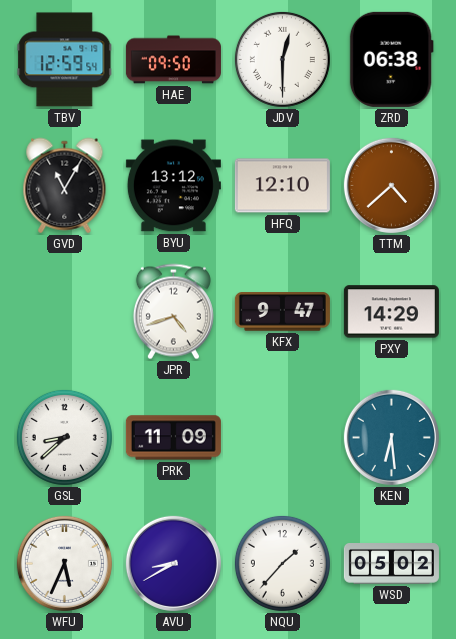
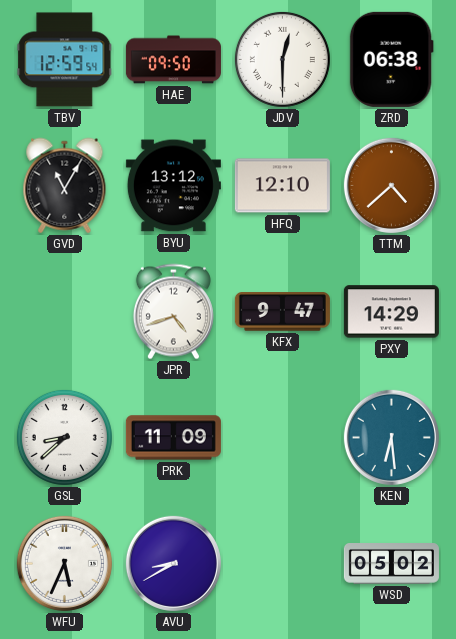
NQU: 1:37 -> none (282, 563)
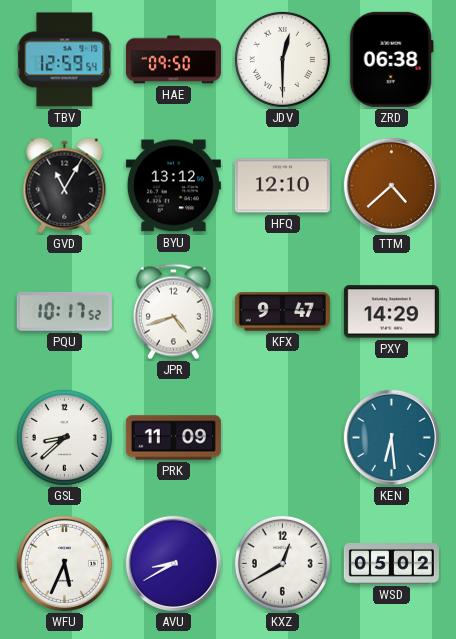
PQU: none -> 10:17 (64, 311)
KXZ: none -> 12:40 (282, 563)
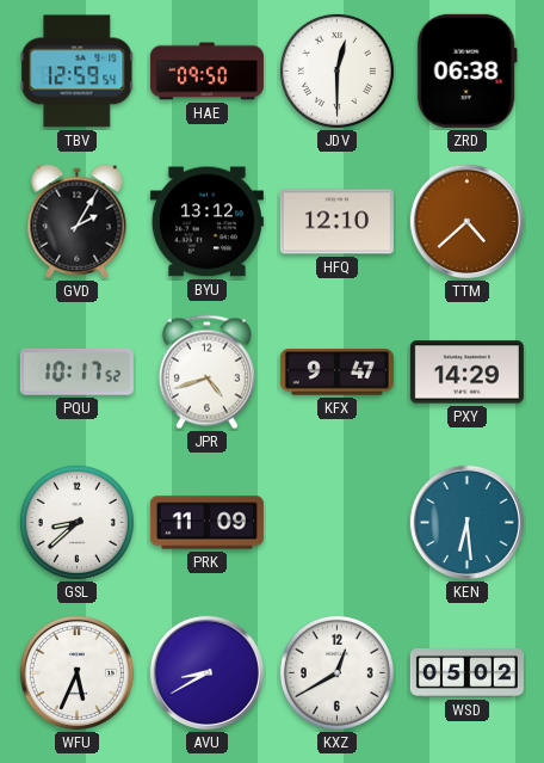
GVD: 11:05 -> 2:05 (78, 222)
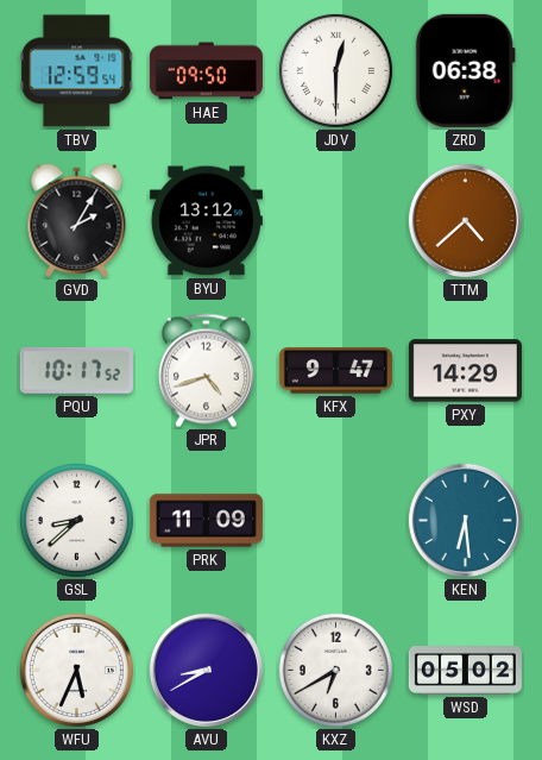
HFQ: 12:10 -> none (336, 222)
KXZ: 12:40 -> 6:40 (335, 670)
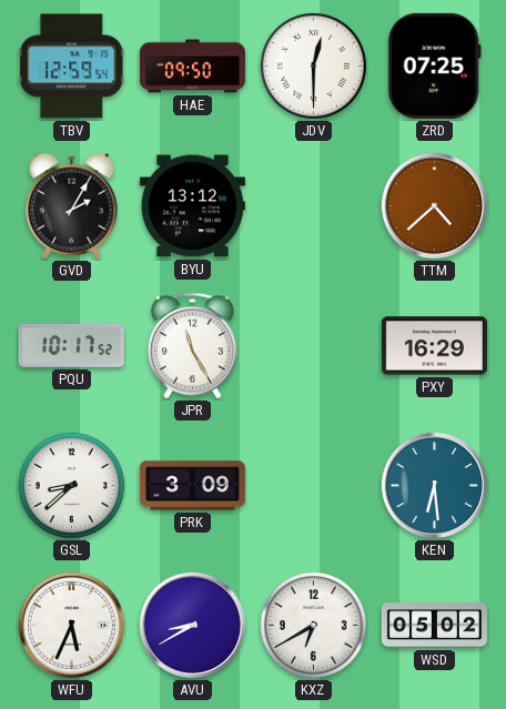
ZRD: 06:38 -> 07:25 (434, 65)
JPR: 4:42 -> 11:25 (192, 346)
KFX: 9:47 -> none (335, 371)
PXY: 14:29 -> 16:29 (434, 346)
PRK: 11:09 -> 3:09 (192, 486)
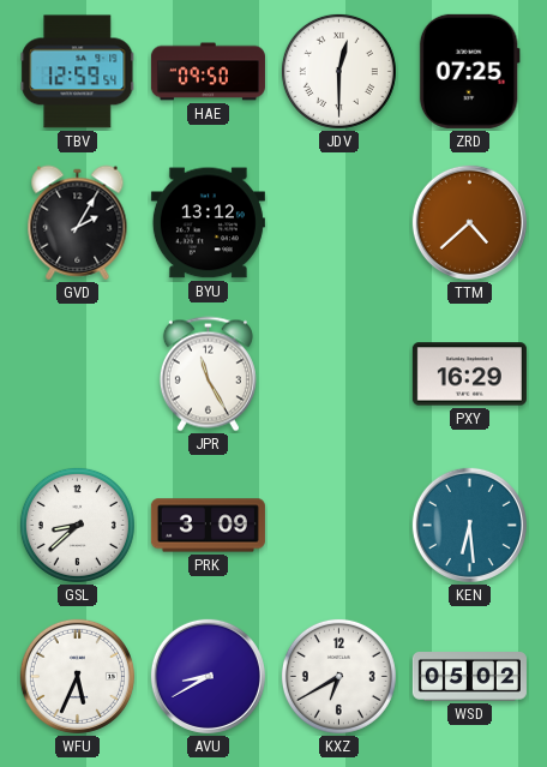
PQU: 10:17 -> none (71, 345)
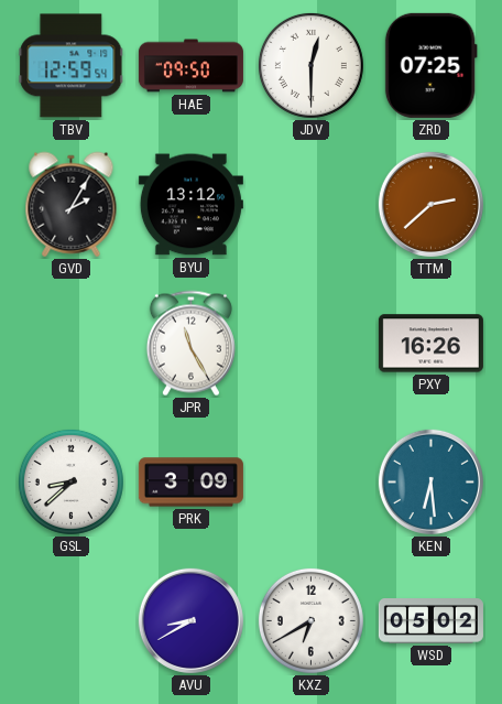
TTM: 4:38 -> 2:38 (430, 204)
PXY: 16:29 -> 16:26 (430, 344)
WFU: 5:34 -> none (77, 676)
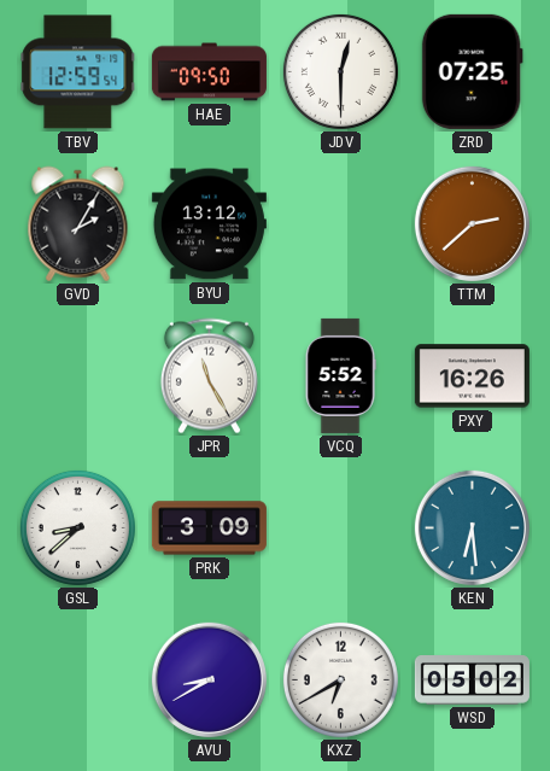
VCQ: none -> 5:52 (340, 375)
